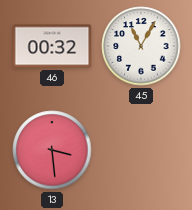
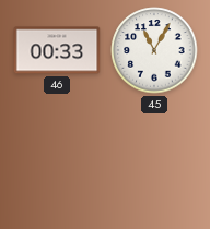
46: 00:32 -> 00:33 (57, 50)
13: 3:29 -> none (52, 150)
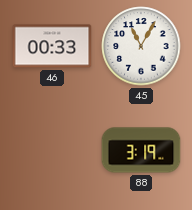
88: none -> 3:19 (141, 150)
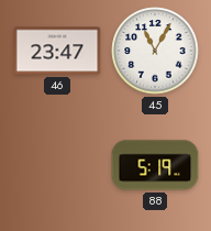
46: 00:33 -> 23:47 (57, 51)
88: 3:19 -> 5:19 (155, 165)
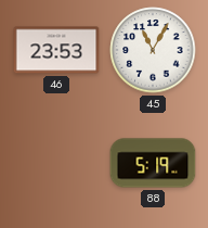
46: 23:47 -> 23:53 (56, 50)
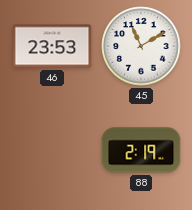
45: 11:05 -> 11:10 (141, 46)
88: 5:19 -> 2:19 (141, 150)
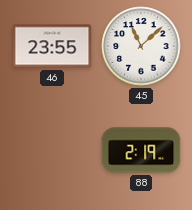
46: 23:53 -> 23:55 (52, 46)
45: 11:10 -> 11:08 (141, 46)
